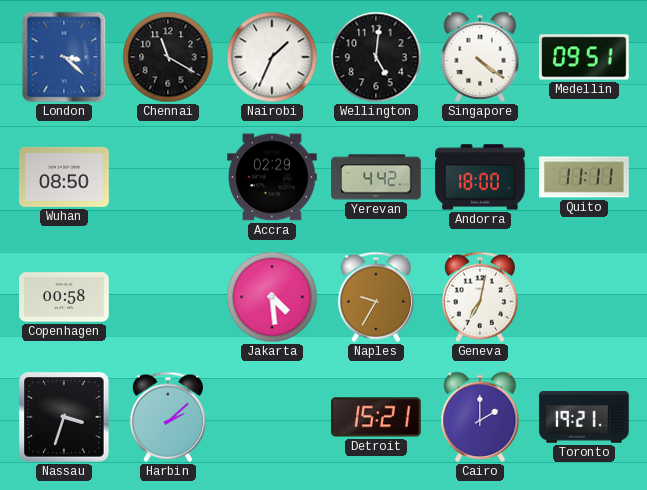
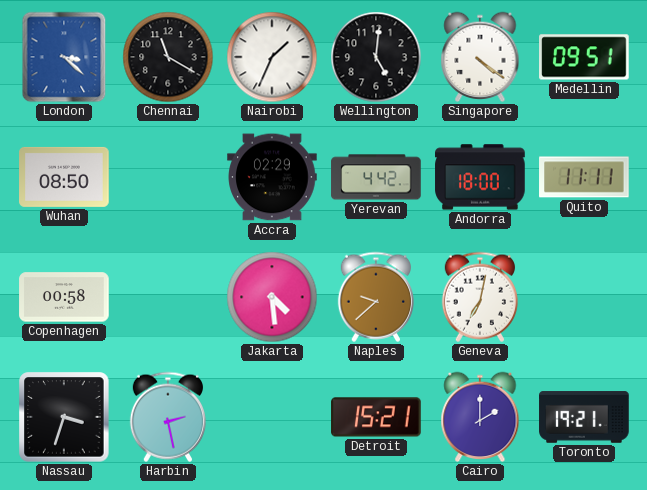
Naples: 9:35 -> 9:38 (376, 297)
Harbin: 2:08 -> 2:28 (168, 417)
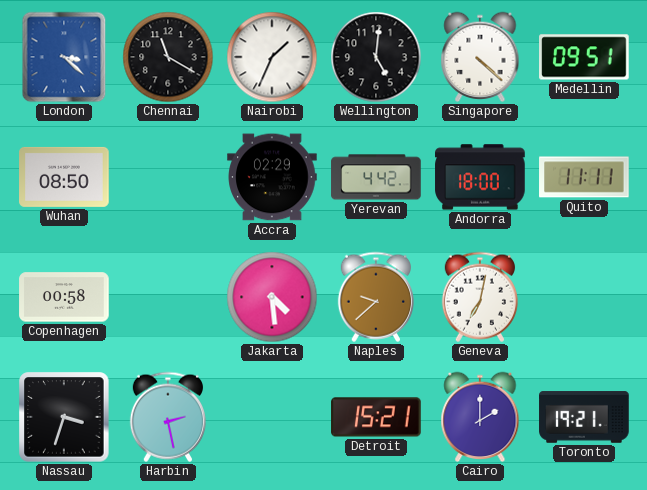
Singapore: 4:21 -> 4:22 (480, 57)
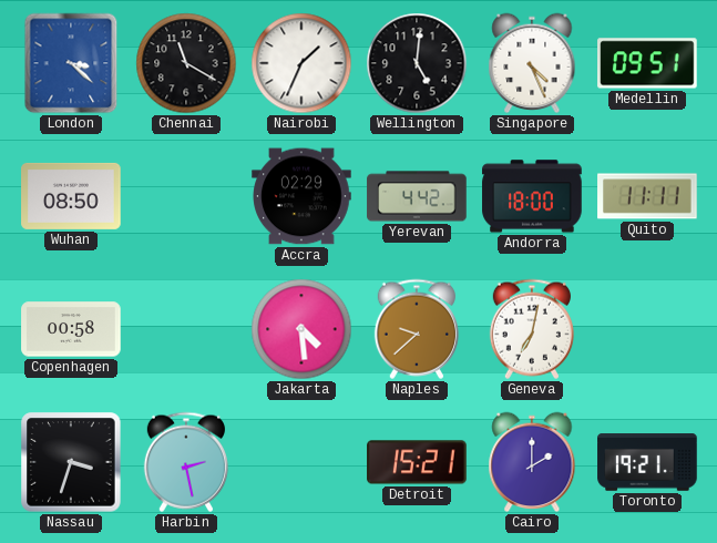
Singapore: 4:22 -> 4:26 (532, 63)
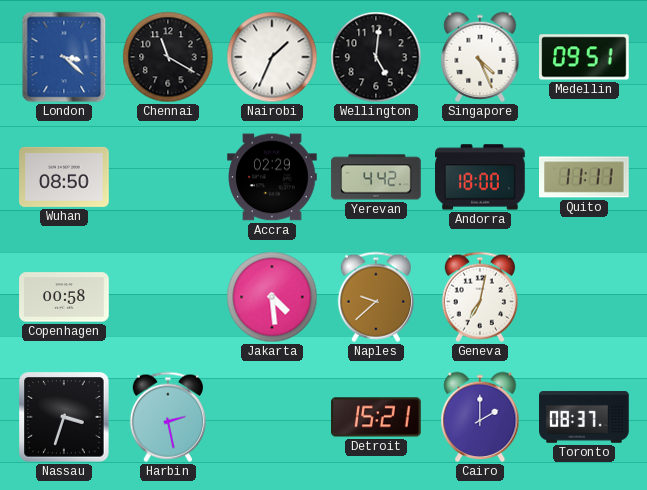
Toronto: 19:21 -> 08:37 (584, 417)
